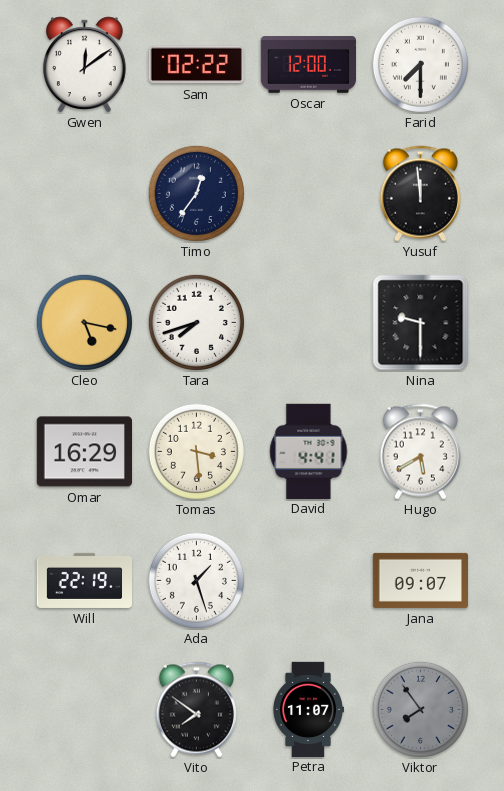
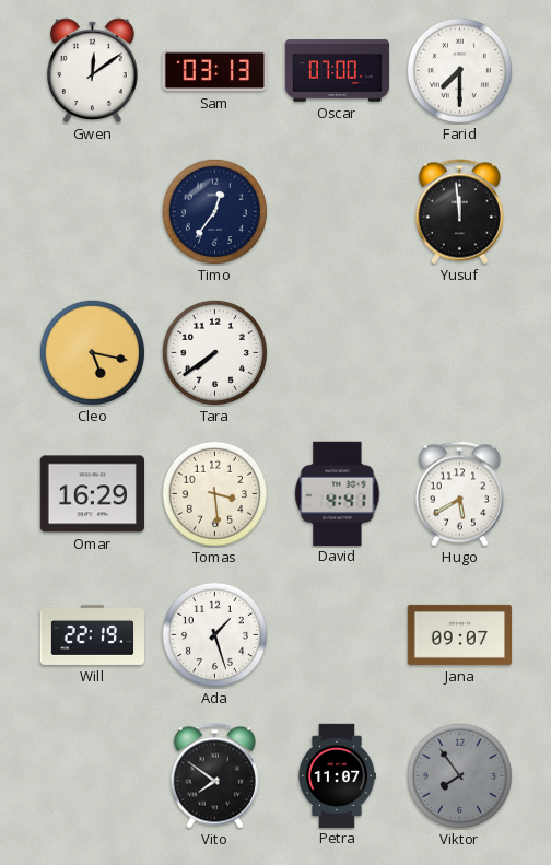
Sam: 02:22 -> 03:13 (214, 71)
Oscar: 12:00 -> 07:00 (337, 71)
Tara: 7:42 -> 7:39 (214, 352)
Nina: 9:30 -> none (421, 323)
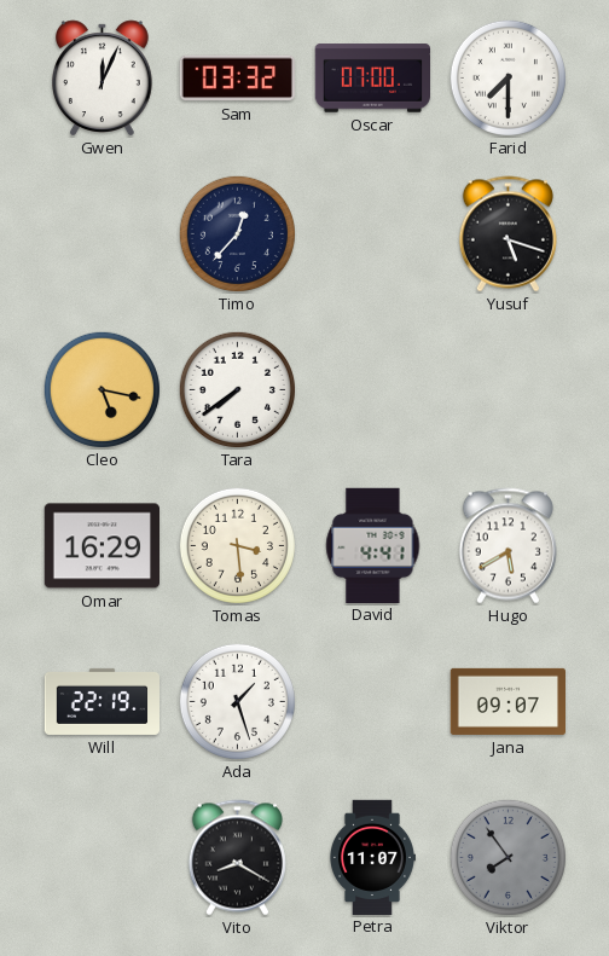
Gwen: 12:09 -> 12:04 (103, 79)
Sam: 03:13 -> 03:32 (237, 79)
Timo: 12:36 -> 12:37 (237, 233)
Yusuf: 11:59 -> 5:18 (507, 234)
Vito: 7:51 -> 8:20 (237, 858)
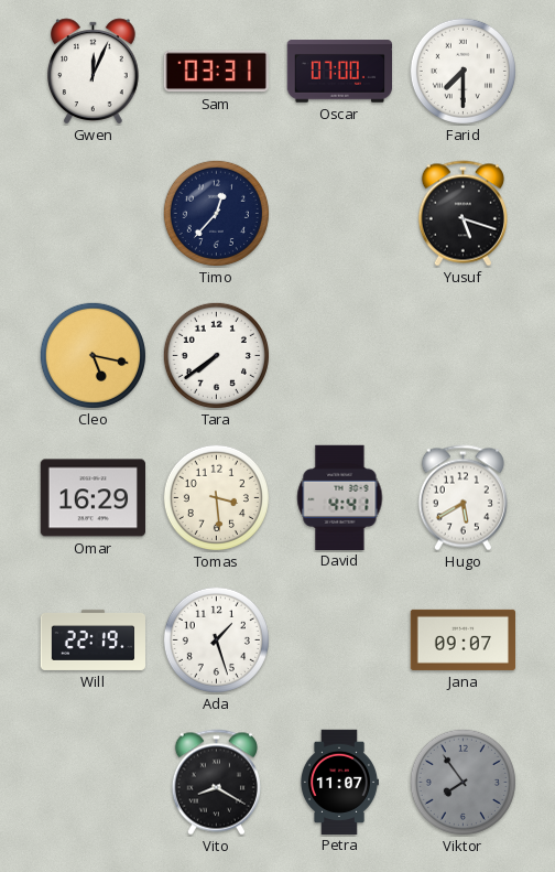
Sam: 03:32 -> 03:31 (216, 72)
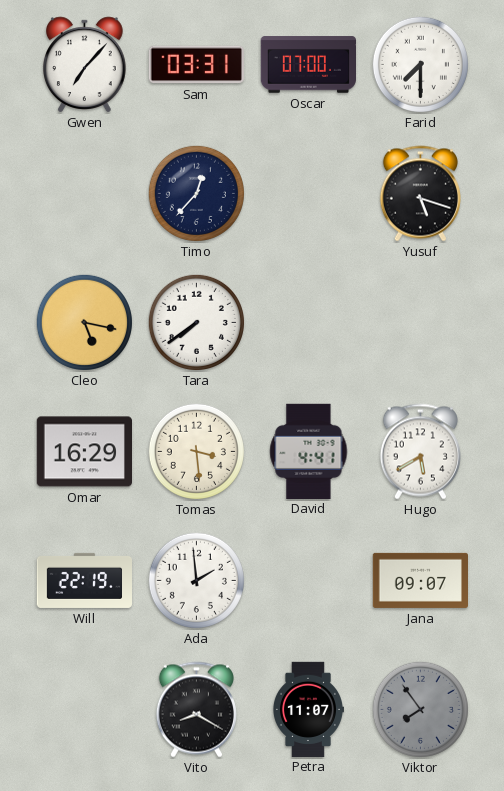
Gwen: 12:04 -> 7:07 (85, 65)
Ada: 1:27 -> 1:59 (196, 580)
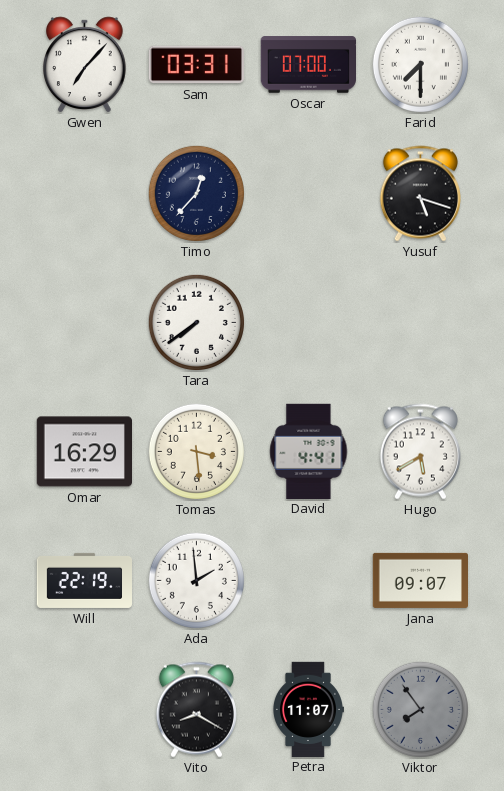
Cleo: 5:17 -> none (84, 322)
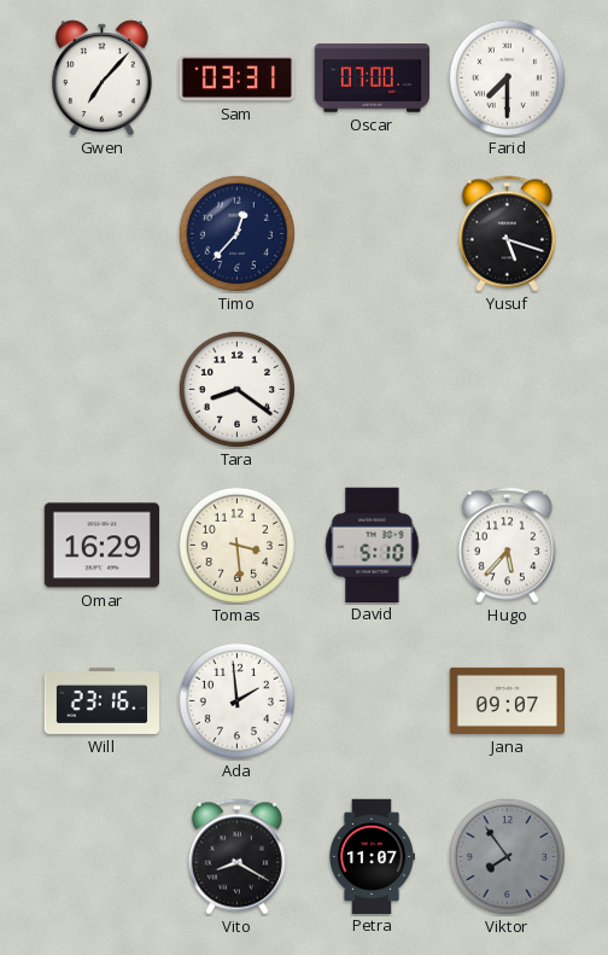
Tara: 7:39 -> 8:21 (236, 389)
David: 4:41 -> 5:10 (373, 545)
Hugo: 5:40 -> 5:37 (507, 546)
Will: 22:19 -> 23:16 (103, 700)
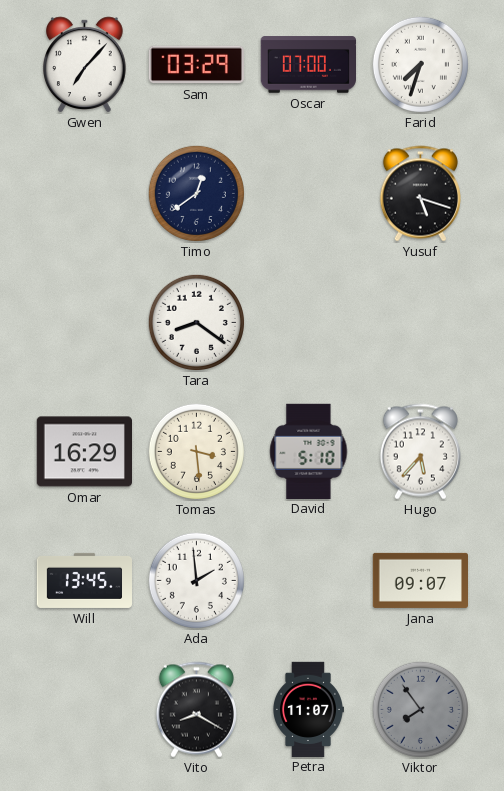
Sam: 03:31 -> 03:29 (196, 65)
Farid: 7:30 -> 7:33 (420, 64)
Timo: 12:37 -> 12:39 (196, 193)
Will: 23:16 -> 13:45 (85, 580)
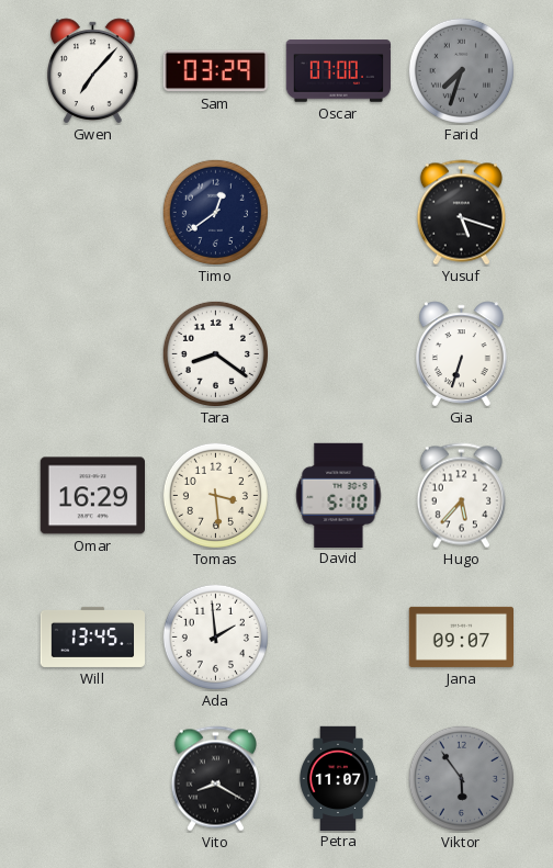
Farid dial: white -> grey (461, 70)
Gia: none -> 6:33 (462, 354)
Viktor: 7:54 -> 5:54 (461, 778)
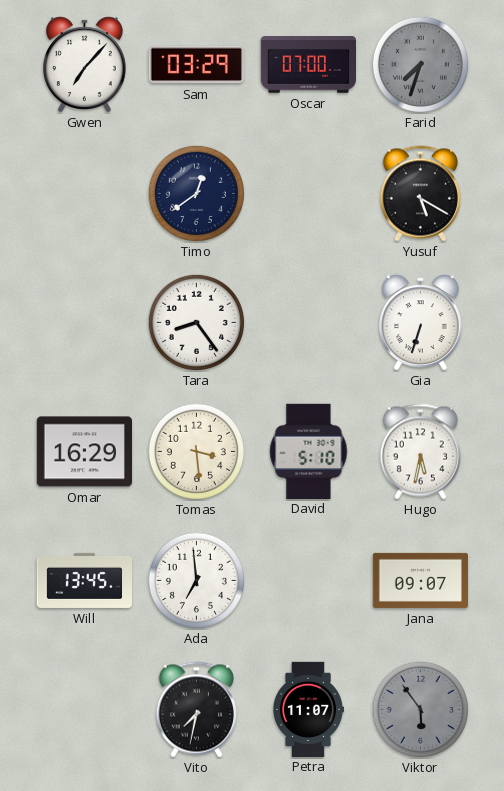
Yusuf: 5:18 -> 5:20 (420, 194)
Tara: 8:21 -> 8:24 (196, 322)
Hugo: 5:37 -> 5:32 (420, 452)
Ada: 1:59 -> 6:59 (196, 580)
Vito: 8:20 -> 7:32 (196, 710)
